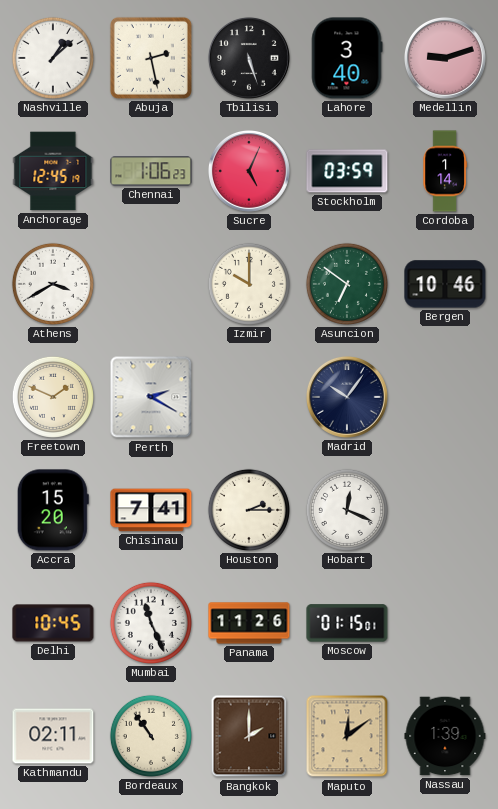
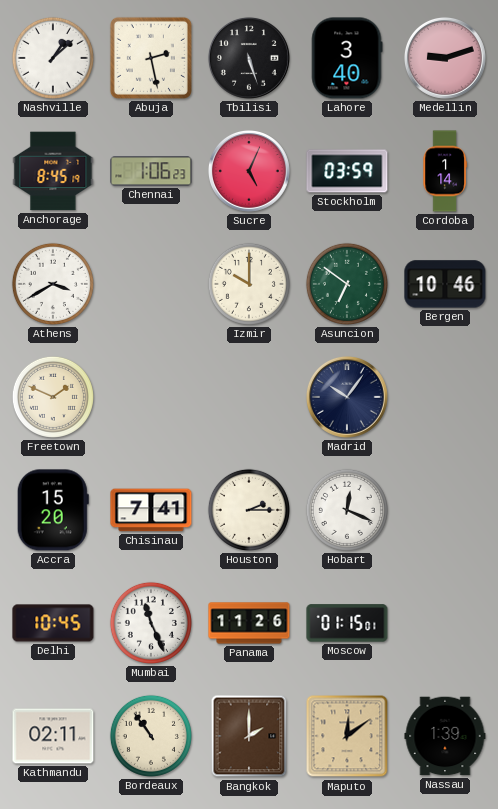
Anchorage: 12:45 -> 8:45 (53, 171)
Perth: 2:20 -> none (151, 397)
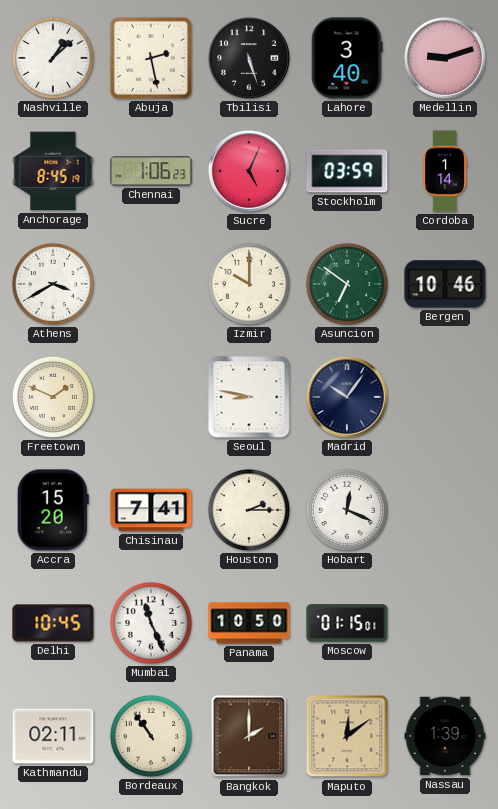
Seoul: none -> 8:47 (249, 397)
Panama: 11:26 -> 10:50 (249, 623)
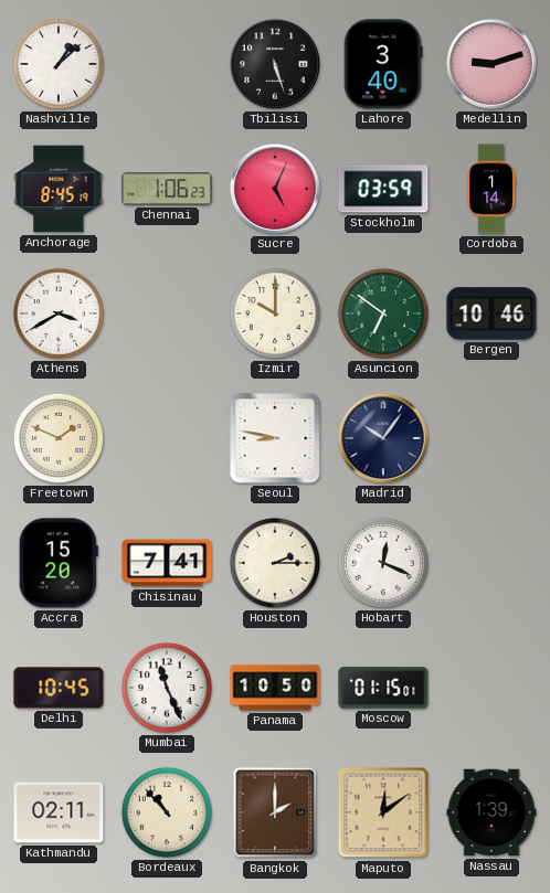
Abuja: 2:28 -> none (151, 58)
Bordeaux: 10:54 -> 10:53 (167, 812)
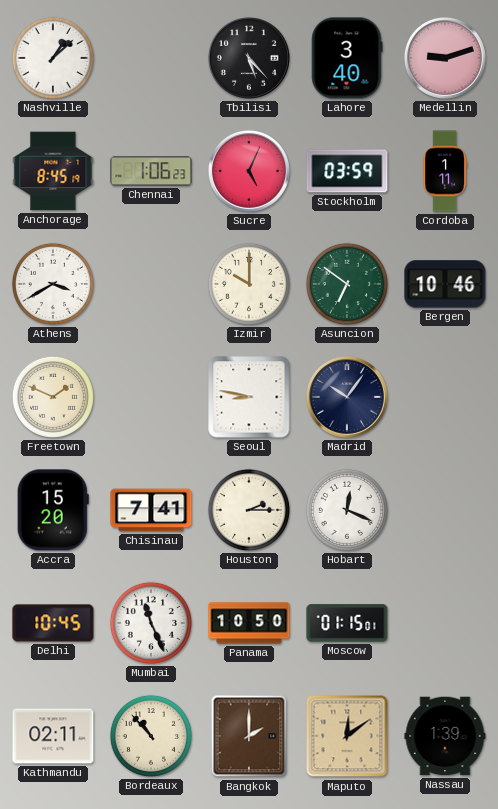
Tbilisi: 5:27 -> 5:23 (249, 58)
Cordoba: 1:14 -> 1:11 (445, 171)
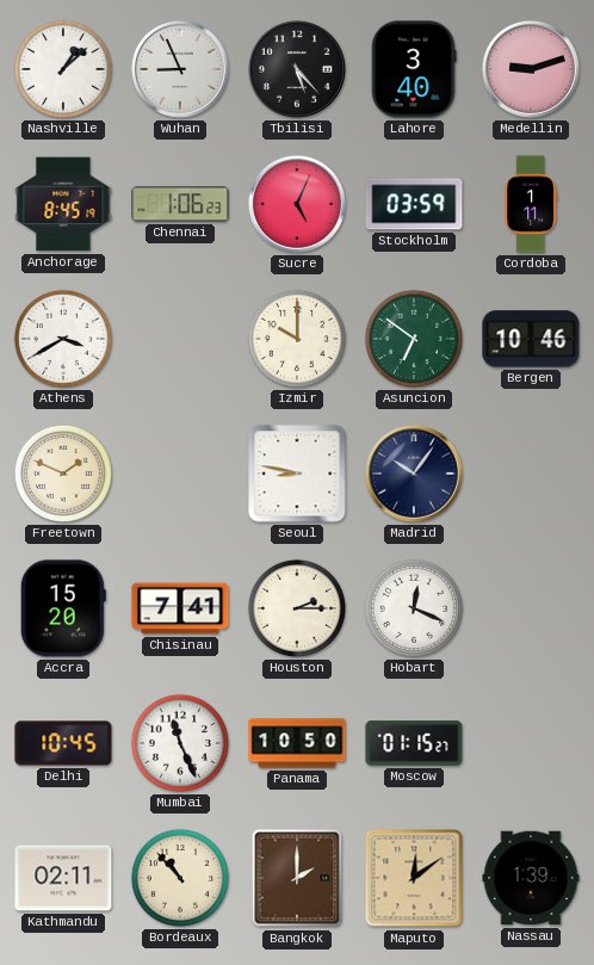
Wuhan: none -> 8:56 (180, 69)
Moscow: 01:15:01 -> 01:15:27 (414, 743)
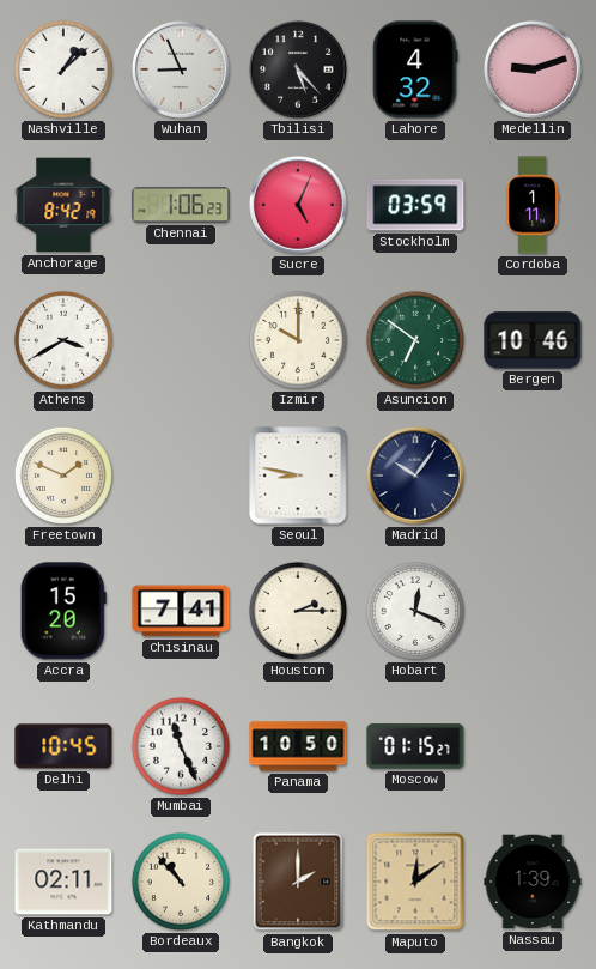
Lahore: 3:40 -> 4:32 (415, 69)
Anchorage: 8:45 -> 8:42 (63, 205)
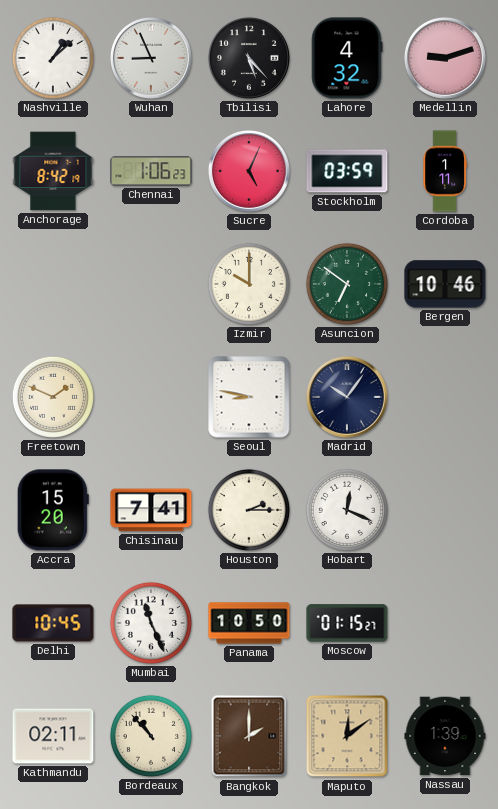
Athens: 3:40 -> none (63, 340)
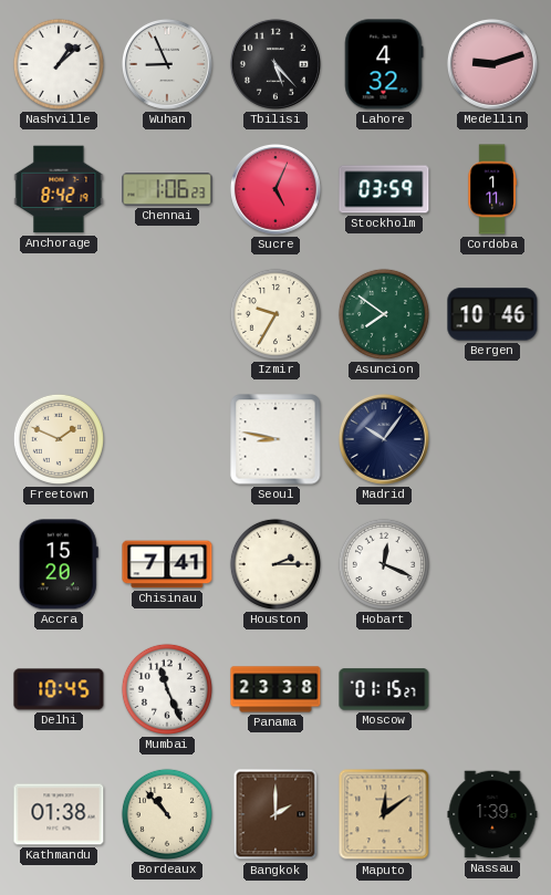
Izmir: 10:00 -> 9:35 (275, 314)
Asuncion: 6:51 -> 7:51 (384, 314)
Panama: 10:50 -> 23:38 (275, 689)
Kathmandu: 02:11 -> 01:38 (59, 814)
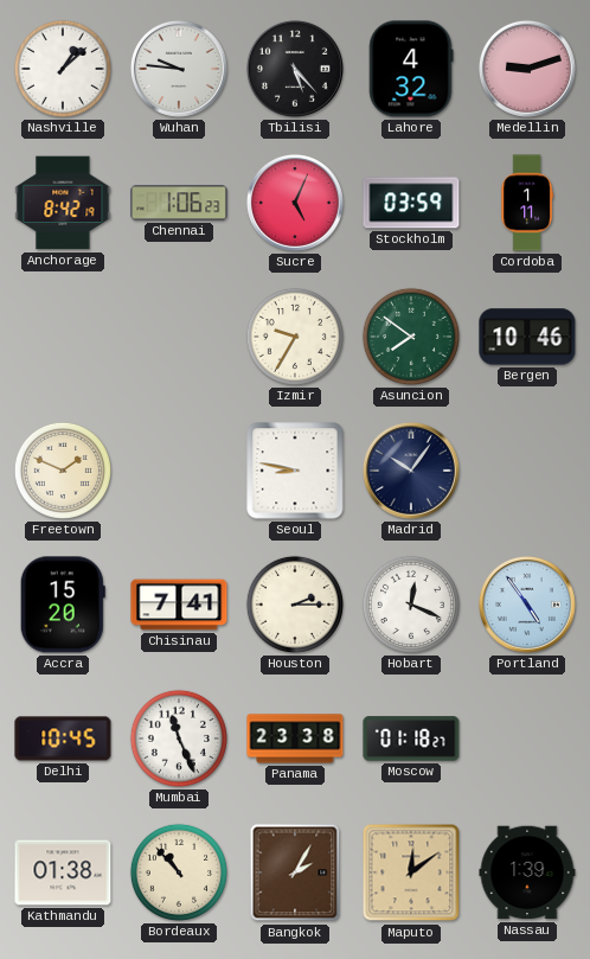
Wuhan: 8:56 -> 9:46 (179, 69)
Portland: none -> 4:54 (527, 605)
Moscow: 01:15 -> 01:18 (411, 739)
Bangkok: 2:00 -> 2:05 (295, 872)
